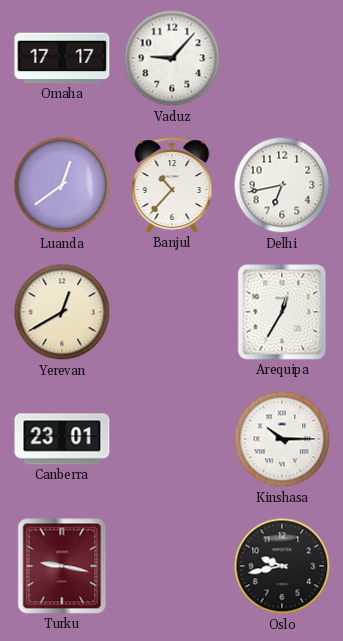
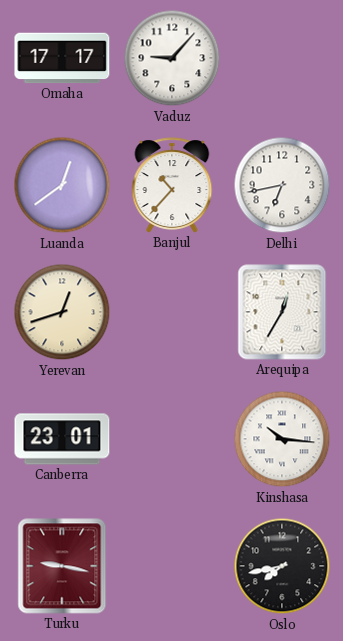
Yerevan: 12:40 -> 12:42 (62, 312)
Kinshasa: 10:15 -> 10:16 (282, 439)
Oslo: 9:43 -> 7:43 (282, 566)
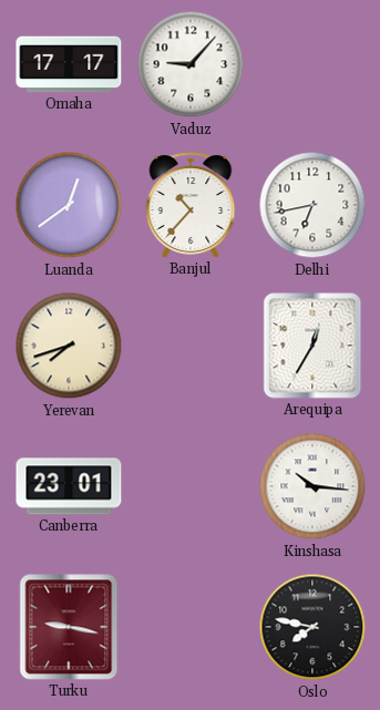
Yerevan: 12:42 -> 7:42 (69, 346)
Oslo: 7:43 -> 7:47 (312, 627)
